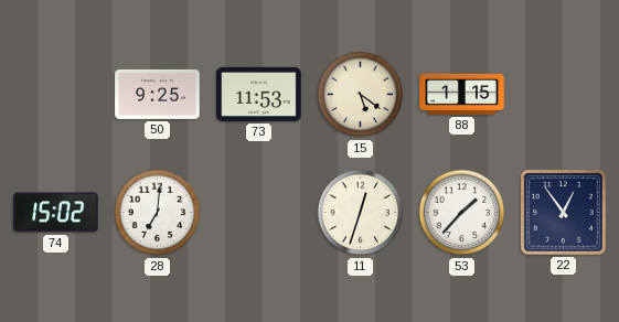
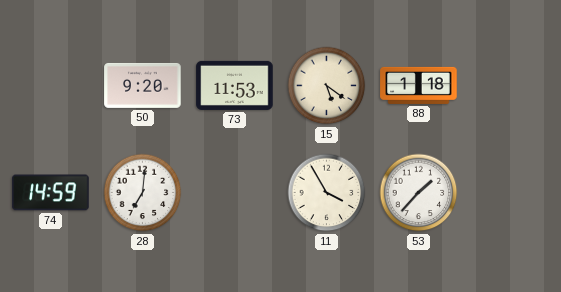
50: 9:25 -> 9:20 (143, 85)
88: 1:15 -> 1:18 (419, 85)
74: 15:02 -> 14:59 (51, 193)
11: 12:33 -> 3:55 (327, 193)
22: 12:54 -> none (564, 213)
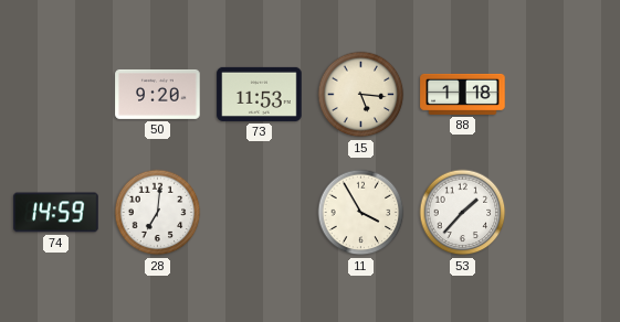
15: 5:21 -> 5:16 (361, 95)
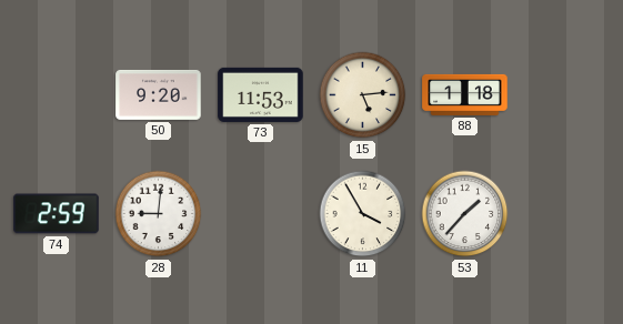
15: 5:16 -> 5:14 (363, 95)
74: 14:59 -> 2:59 (57, 214)
28: 7:01 -> 9:01 (159, 214)
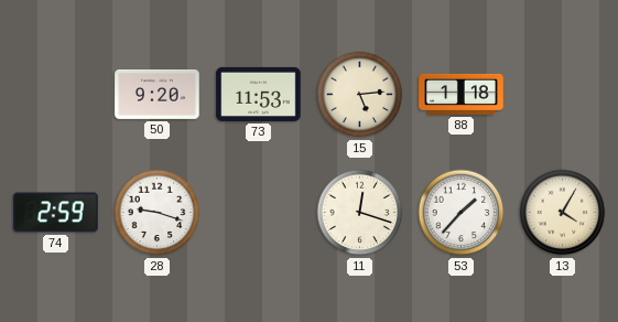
28: 9:01 -> 9:18 (158, 213)
11: 3:55 -> 12:18 (360, 213)
13: none -> 4:05 (563, 213)
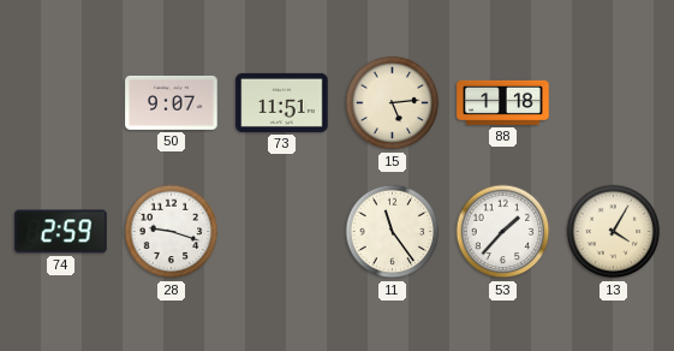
50: 9:20 -> 9:07 (172, 102)
73: 11:53 -> 11:51 (282, 102)
11: 12:18 -> 11:24 (393, 232)
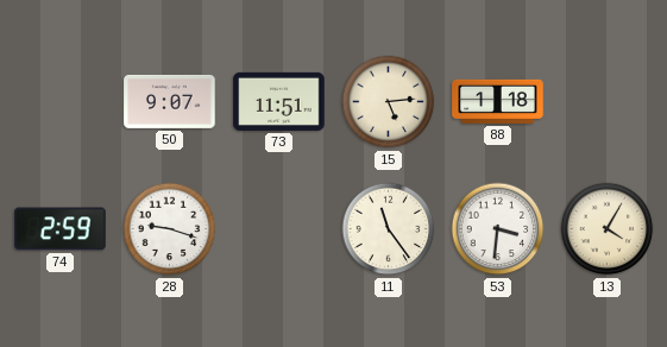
53: 1:37 -> 3:31 (498, 229)
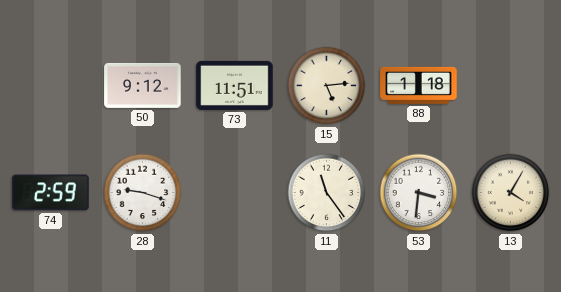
50: 9:07 -> 9:12 (143, 85)
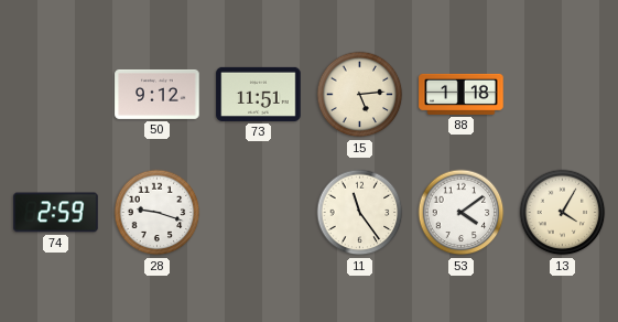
53: 3:31 -> 4:09 (462, 213)
